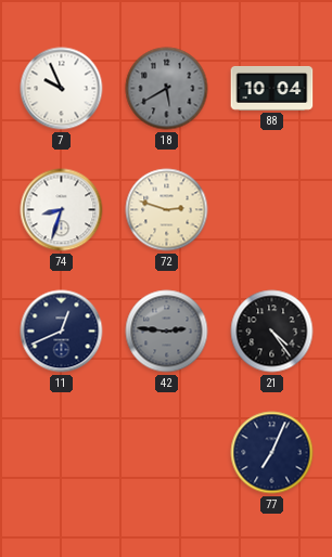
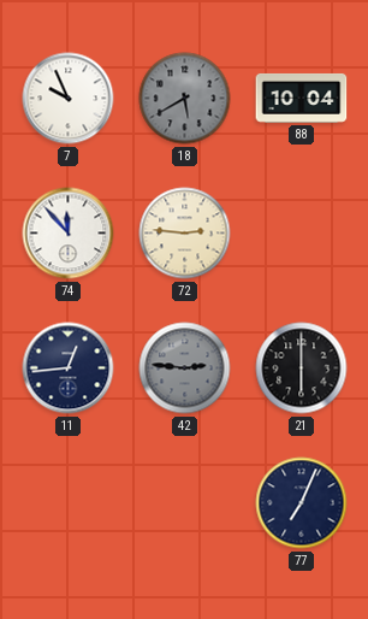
74: 8:33 -> 11:53 (69, 234)
72: 2:48 -> 2:46 (185, 234)
11: 12:41 -> 12:44 (69, 369)
21: 4:24 -> 6:00 (302, 369)
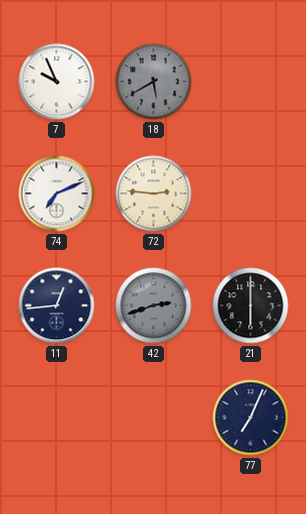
88: 10:04 -> none (302, 98)
74: 11:53 -> 7:11 (57, 194)
42: 2:46 -> 2:42 (154, 306)
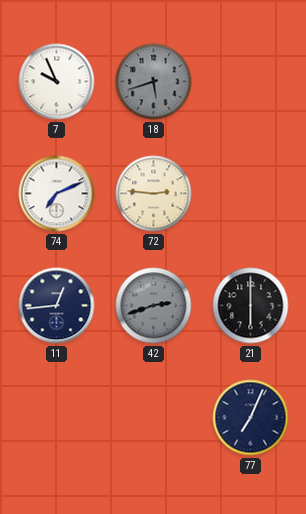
18: 5:40 -> 5:42 (154, 82)
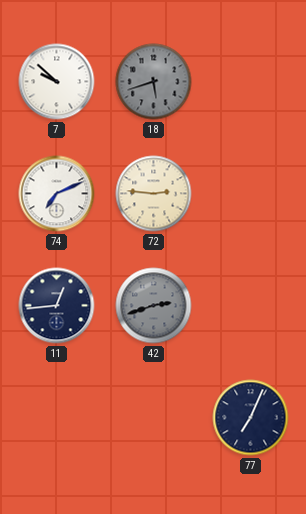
7: 9:56 -> 9:52 (57, 82)
21: 6:00 -> none (251, 306)
